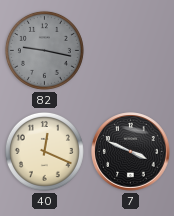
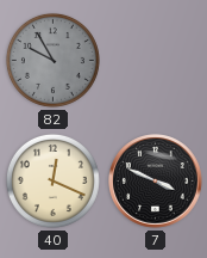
82: 9:17 -> 9:55 (52, 60)
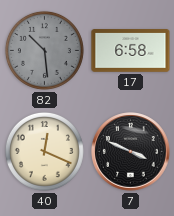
82: 9:55 -> 10:29 (44, 50)
17: none -> 6:58 (131, 51)
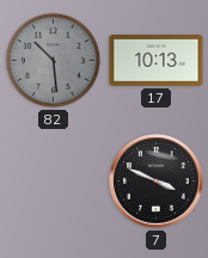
17: 6:58 -> 10:13 (157, 61)
40: 12:19 -> none (44, 151)
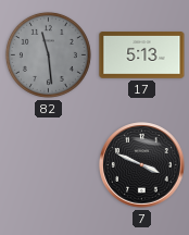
82: 10:29 -> 11:29 (48, 54)
17: 10:13 -> 5:13 (142, 55)
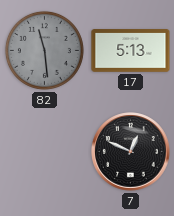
7: 3:49 -> 12:49 (131, 152)
